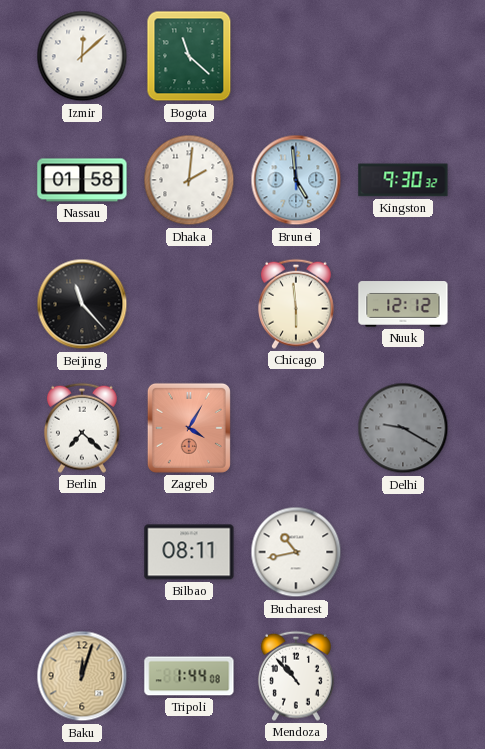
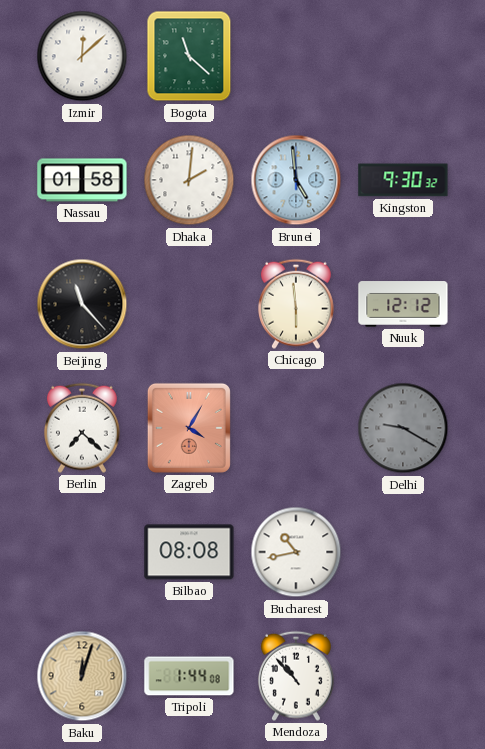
Bilbao: 08:11 -> 08:08 (189, 552)
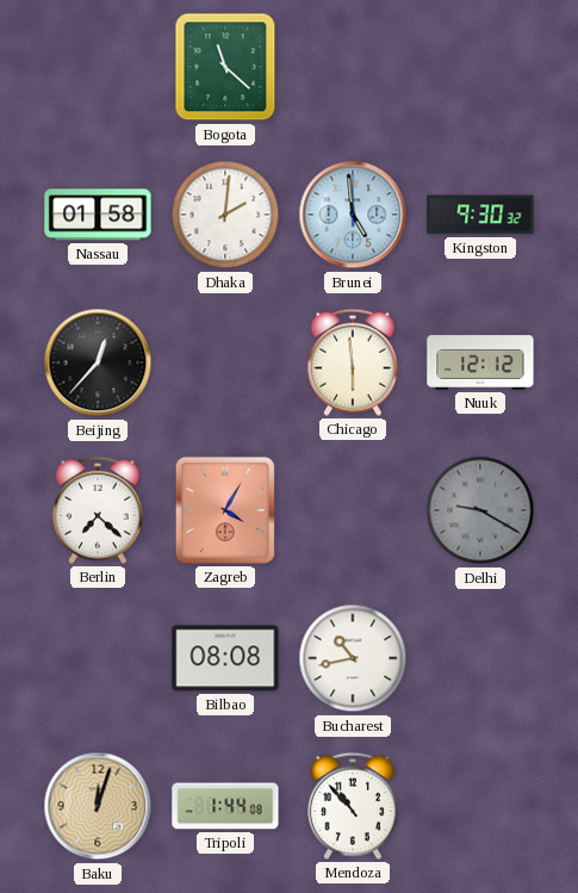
Izmir: 12:08 -> none (82, 56)
Beijing: 11:23 -> 12:37 (98, 362)
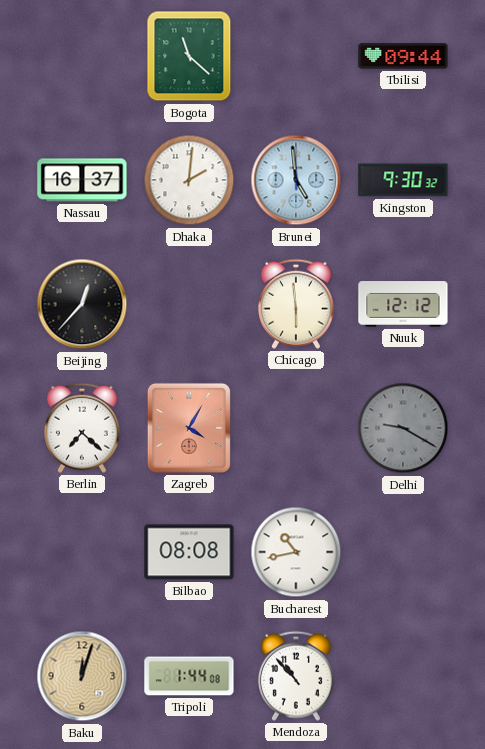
Tbilisi: none -> 09:44 (403, 56)
Nassau: 01:58 -> 16:37 (82, 180)
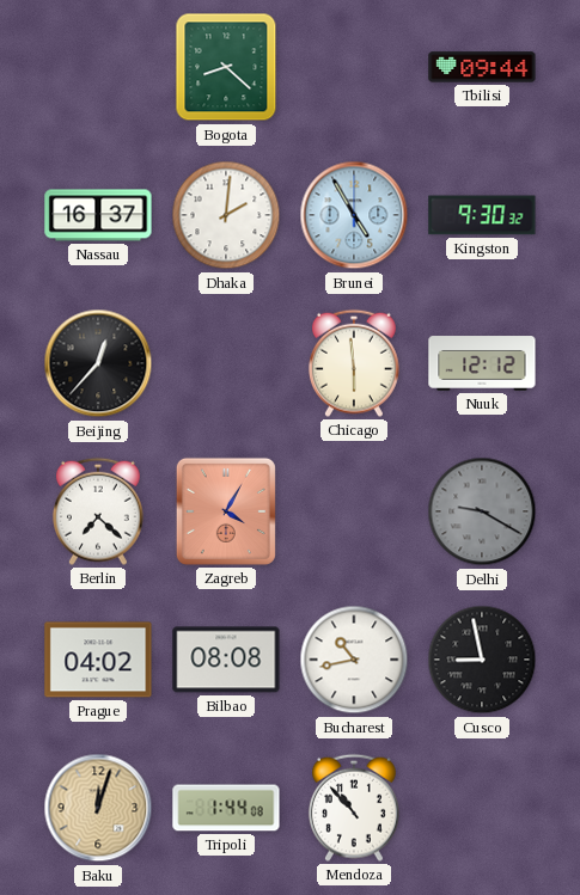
Bogota: 11:22 -> 8:22 (226, 67)
Brunei: 4:59 -> 4:55 (354, 215)
Prague: none -> 04:02 (98, 660)
Cusco: none -> 8:58 (482, 660)
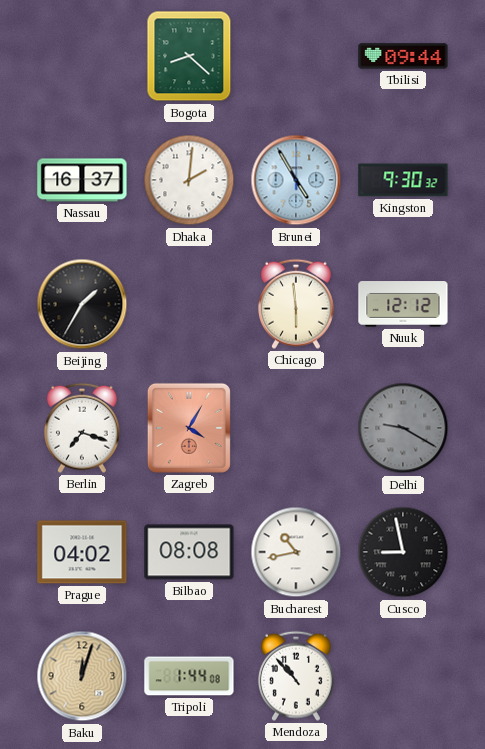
Beijing: 12:37 -> 1:35 (82, 304)
Berlin: 7:22 -> 7:18 (82, 428)
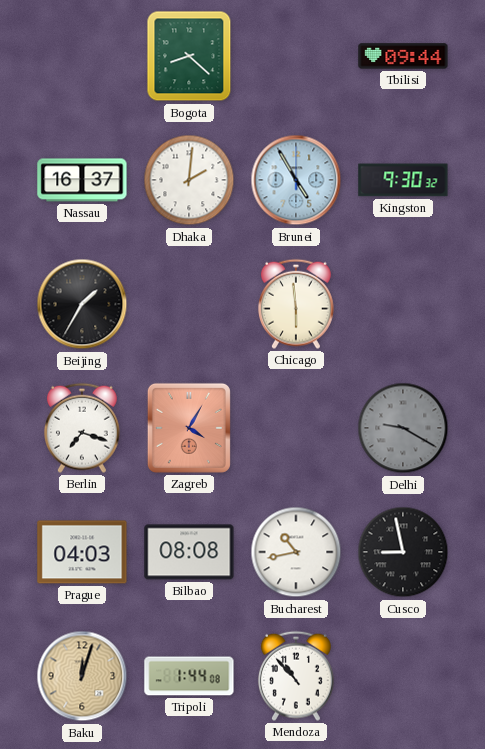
Nuuk: 12:12 -> none (403, 304)
Prague: 04:02 -> 04:03 (82, 552)
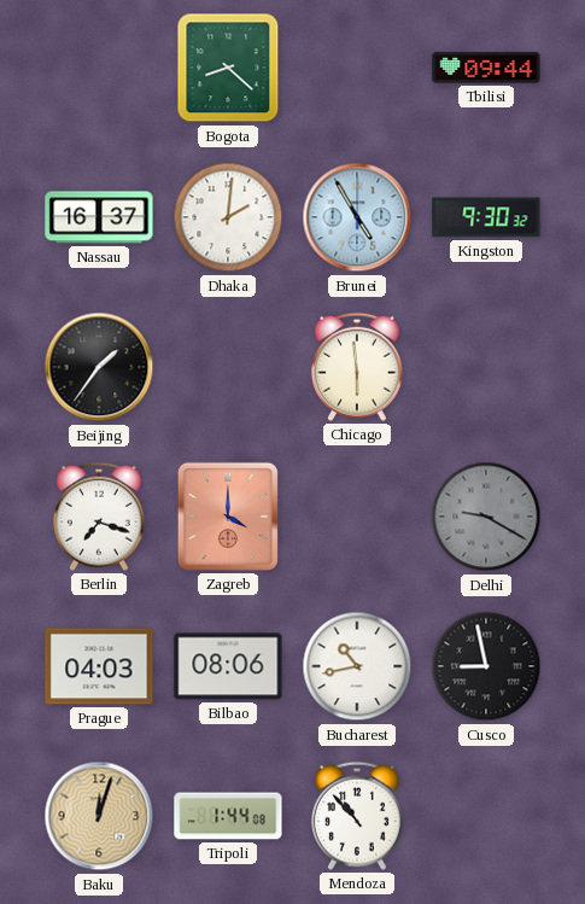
Beijing: 1:35 -> 1:36 (99, 367)
Zagreb: 4:05 -> 4:00 (228, 517)
Bilbao: 08:08 -> 08:06 (228, 666)
